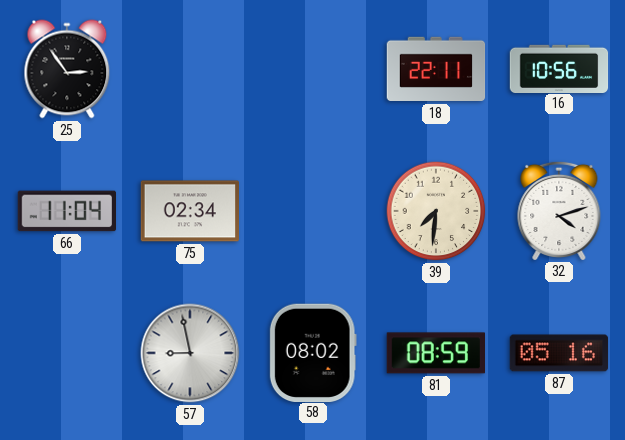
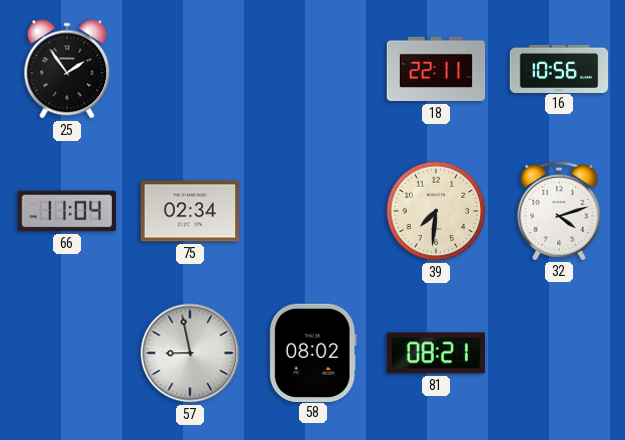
25: 2:54 -> 1:54 (67, 69)
81: 08:59 -> 08:21 (435, 353)
87: 05:16 -> none (559, 353)
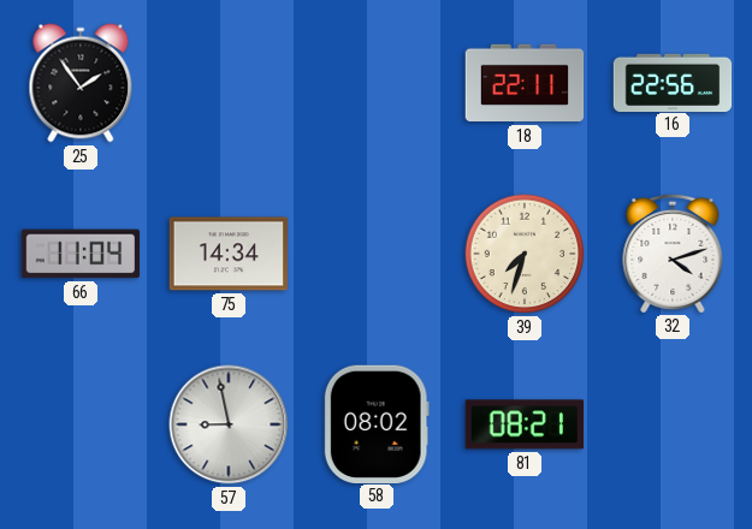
16: 10:56 -> 22:56 (673, 82)
75: 02:34 -> 14:34 (229, 254)
39: 7:31 -> 7:33 (525, 254)
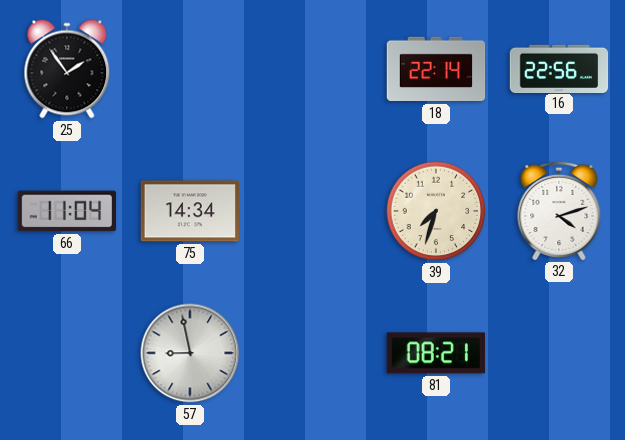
18: 22:11 -> 22:14 (436, 69)
58: 08:02 -> none (377, 423)
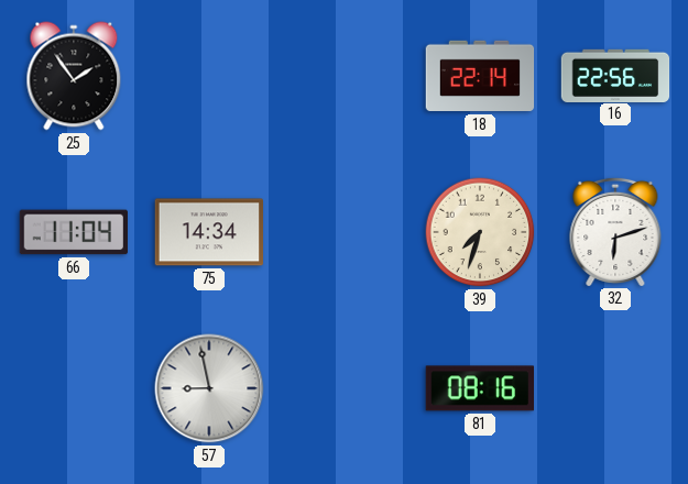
32: 4:12 -> 6:12 (615, 231)
81: 08:21 -> 08:16 (479, 388)
